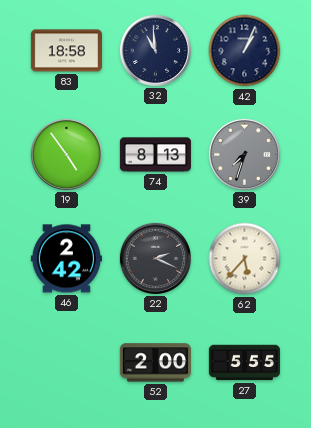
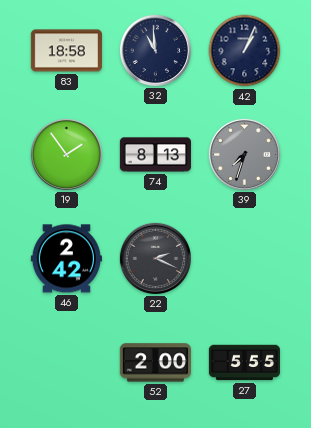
19: 4:54 -> 1:54 (66, 154)
62: 5:37 -> none (245, 259)
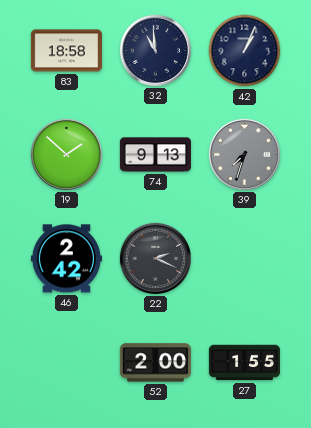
19: 1:54 -> 1:52 (66, 154)
74: 8:13 -> 9:13 (155, 155)
27: 5:55 -> 1:55 (244, 363)
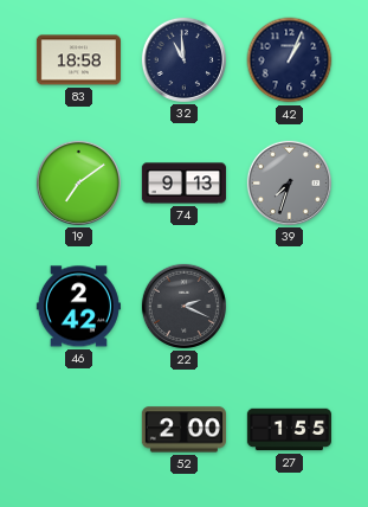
19: 1:52 -> 7:09 (78, 182)
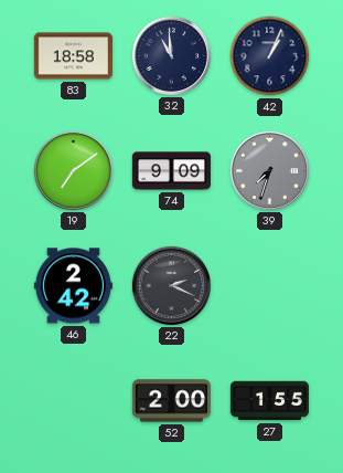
74: 9:13 -> 9:09 (171, 171)
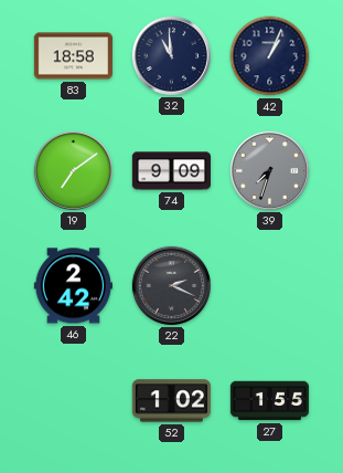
52: 2:00 -> 1:02 (171, 401)
